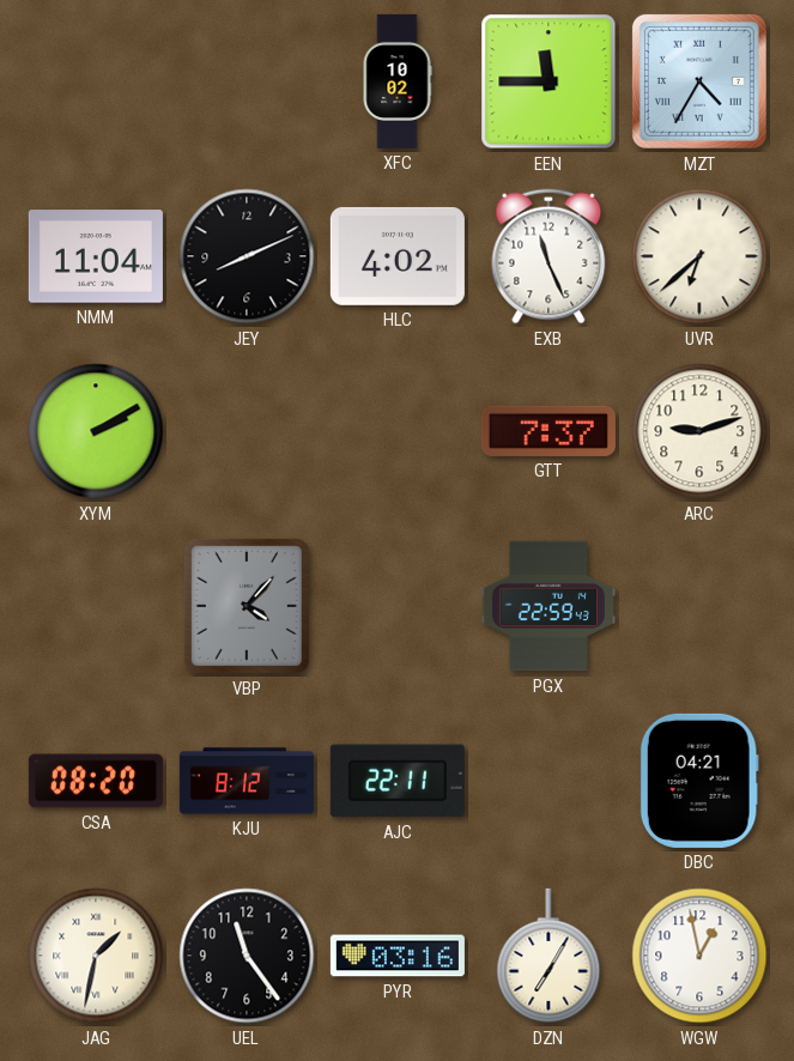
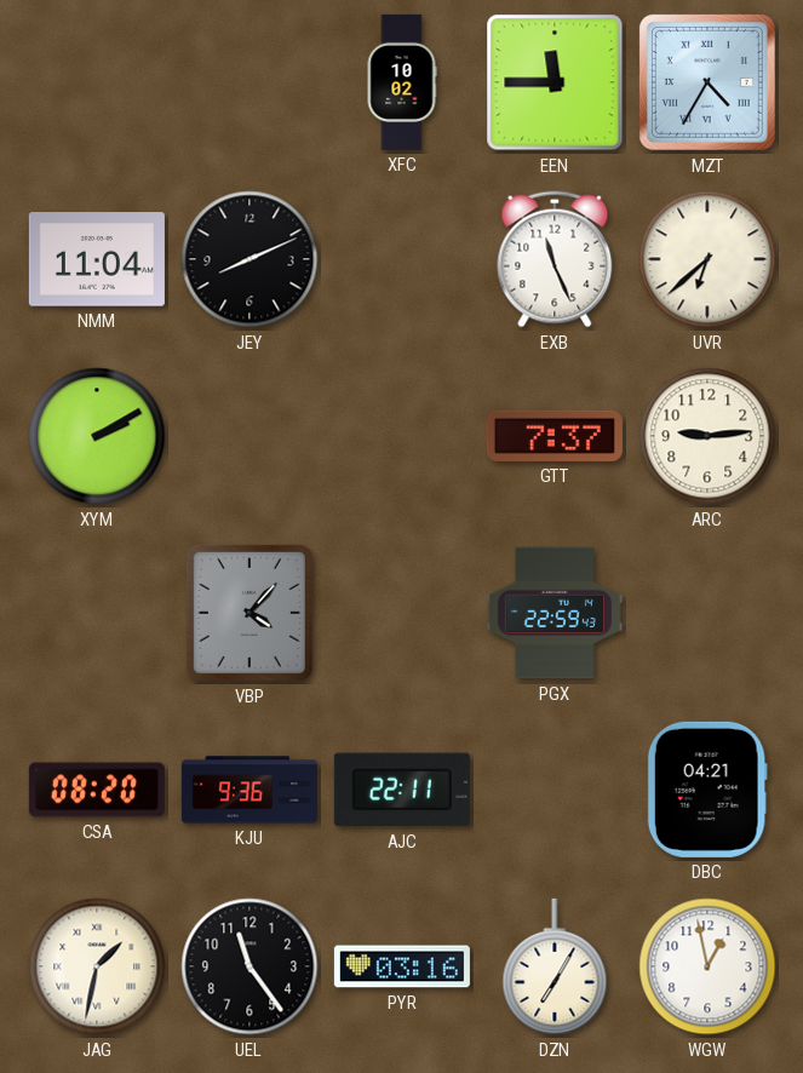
HLC: 4:02 -> none (398, 256)
ARC: 9:12 -> 9:14 (707, 436)
KJU: 8:12 -> 9:36 (249, 790)
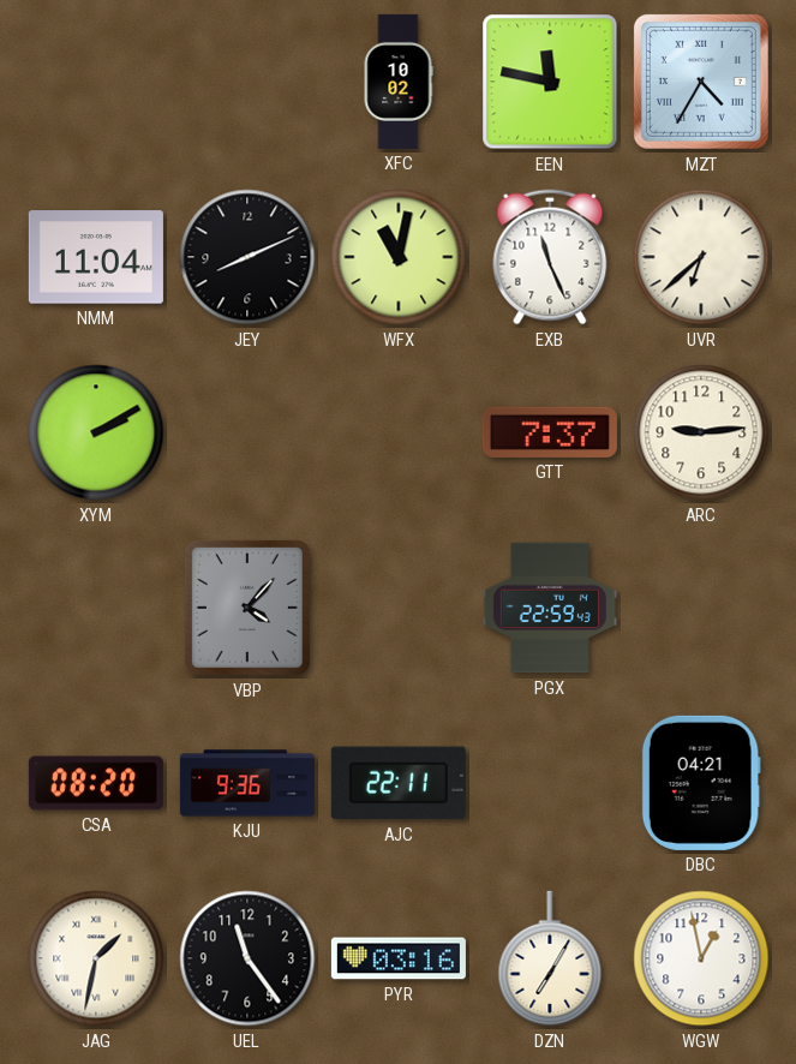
EEN: 11:45 -> 11:47 (550, 82)
WFX: none -> 11:02 (399, 257)
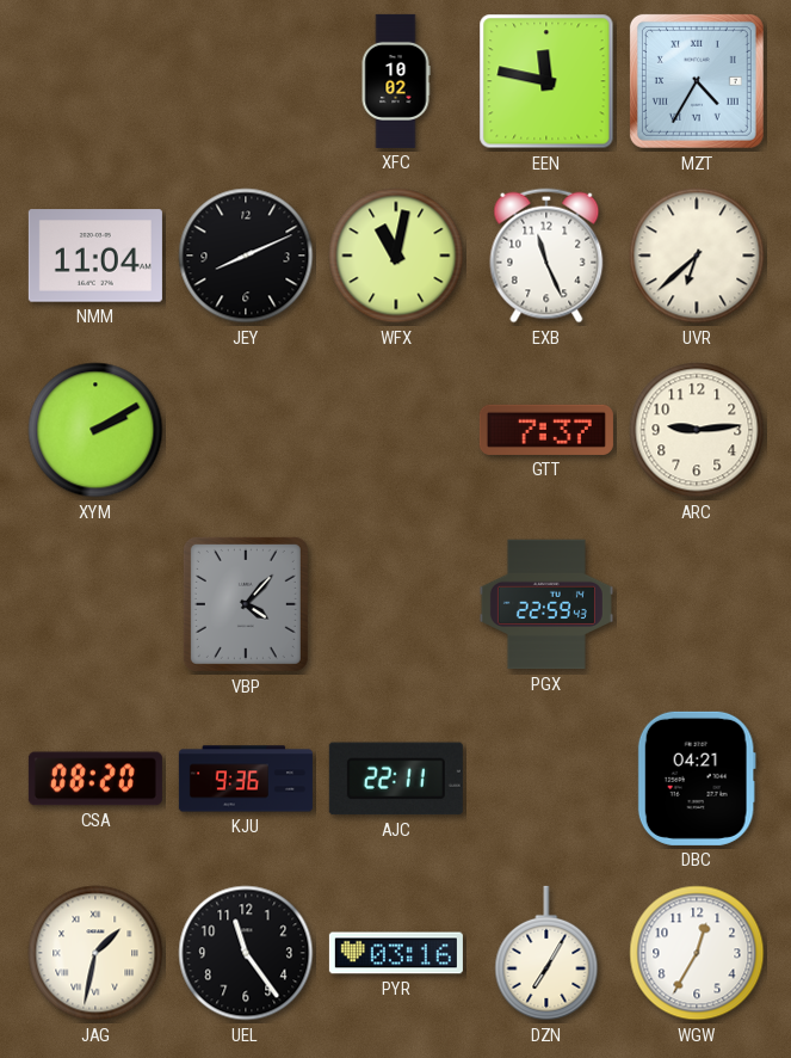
WGW: 12:58 -> 12:35 (697, 953)
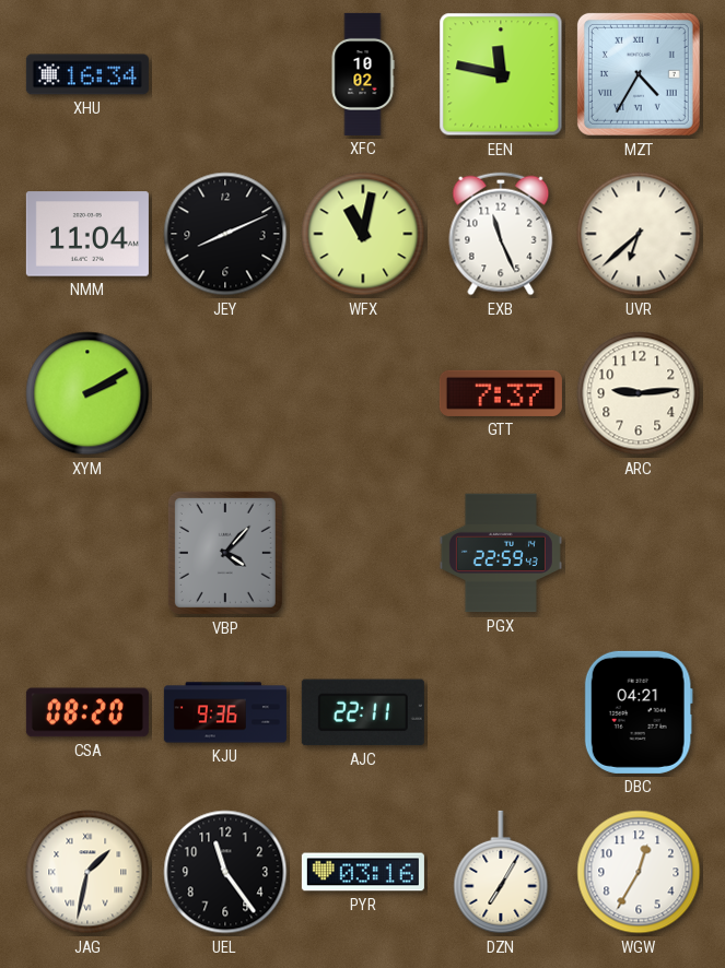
XHU: none -> 16:34 (87, 74)
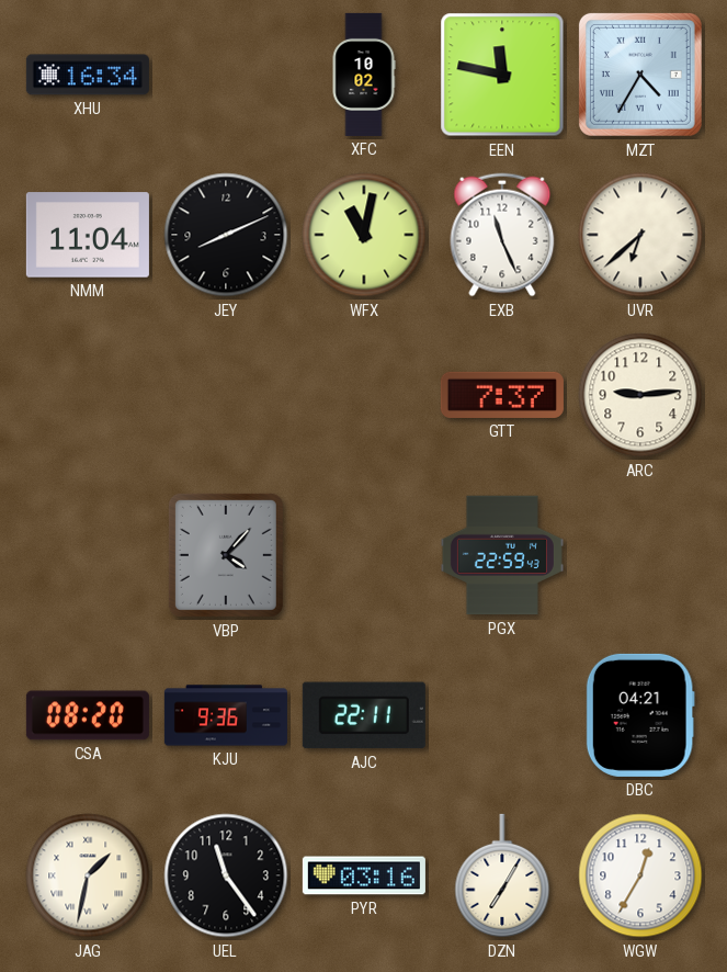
XYM: 2:10 -> none (87, 393)
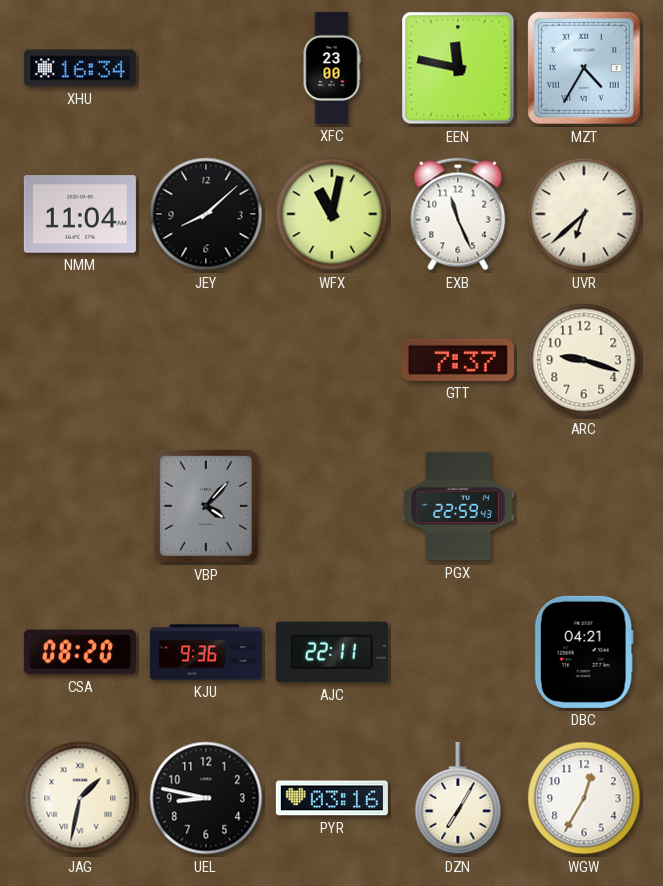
XFC: 10:02 -> 23:00 (332, 68)
JEY: 8:11 -> 8:08 (206, 214)
ARC: 9:14 -> 9:18 (584, 360)
UEL: 11:24 -> 8:47 (206, 798)
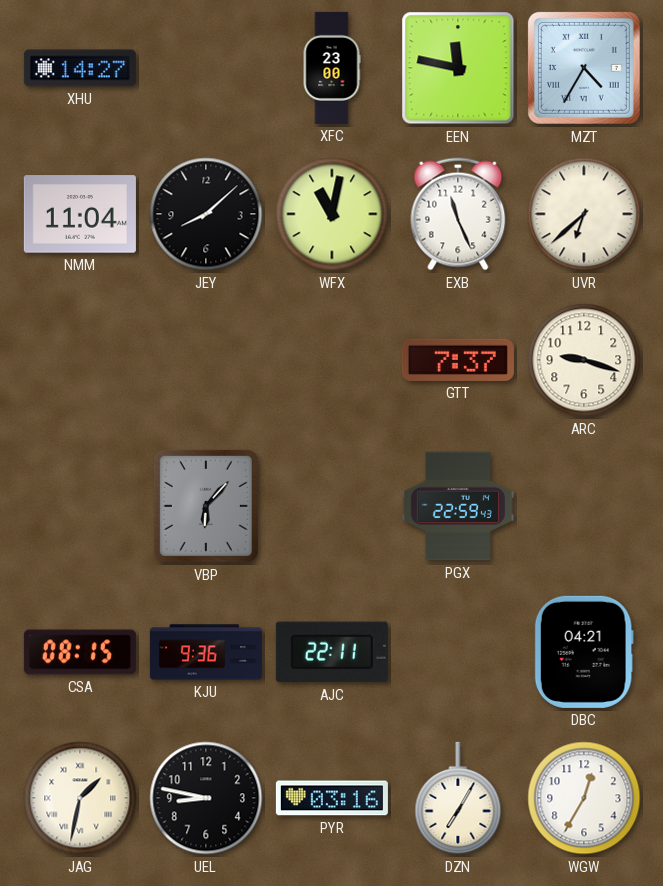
XHU: 16:34 -> 14:27 (80, 68)
VBP: 4:07 -> 6:07 (206, 506)
CSA: 08:20 -> 08:15 (80, 652)
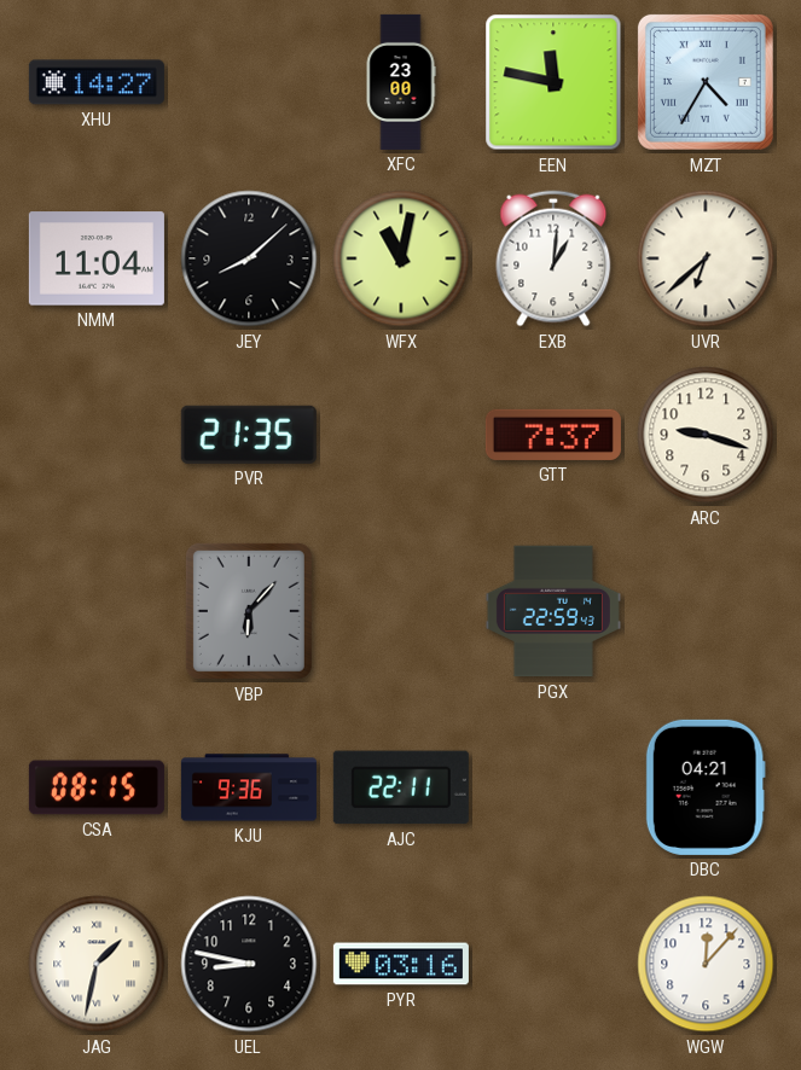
EXB: 11:26 -> 1:01 (553, 258)
PVR: none -> 21:35 (249, 435)
DZN: 7:05 -> none (458, 798)
WGW: 12:35 -> 12:07 (706, 964)
